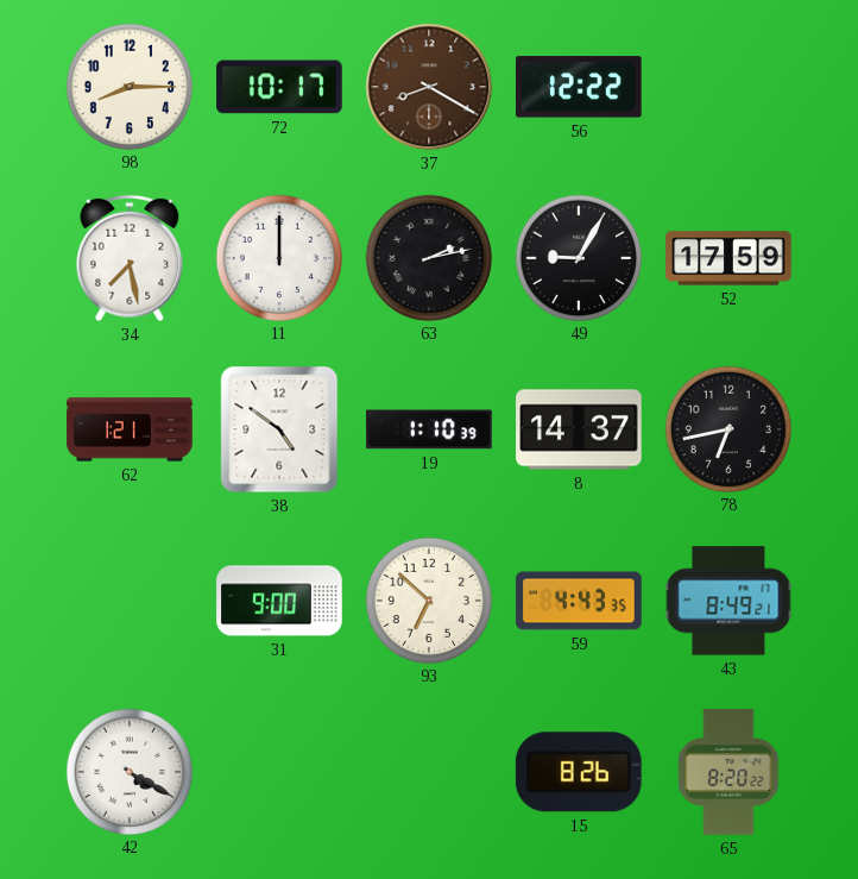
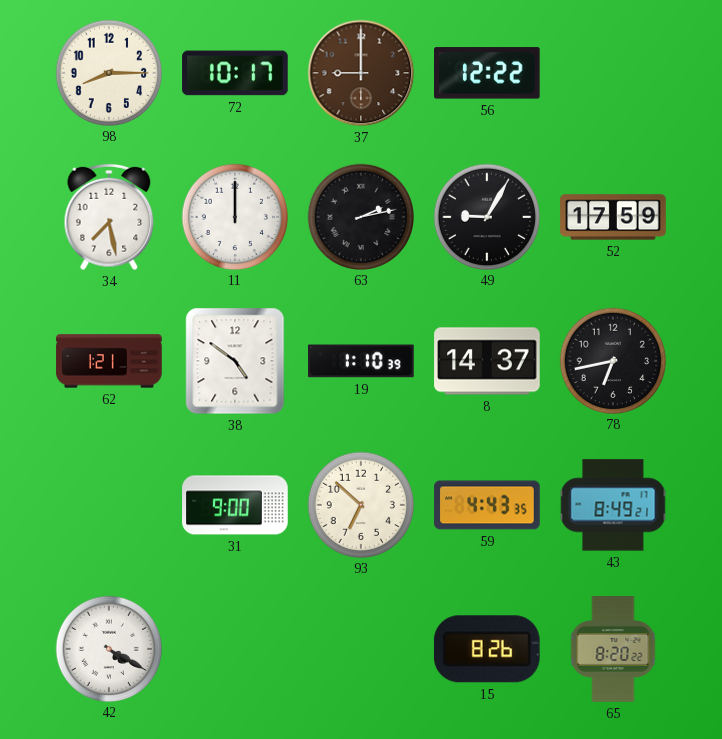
37: 8:20 -> 9:00 (361, 73)
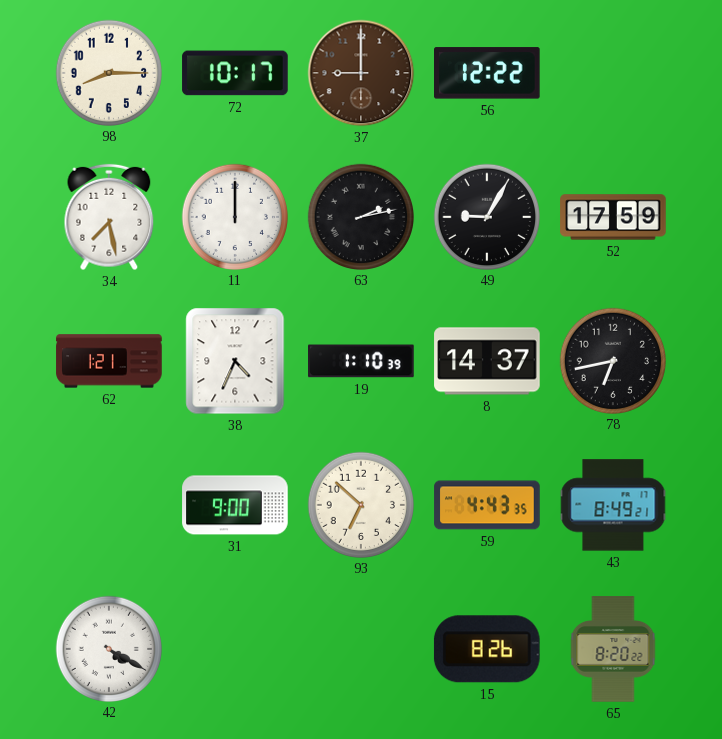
38: 4:51 -> 4:34 (235, 361)
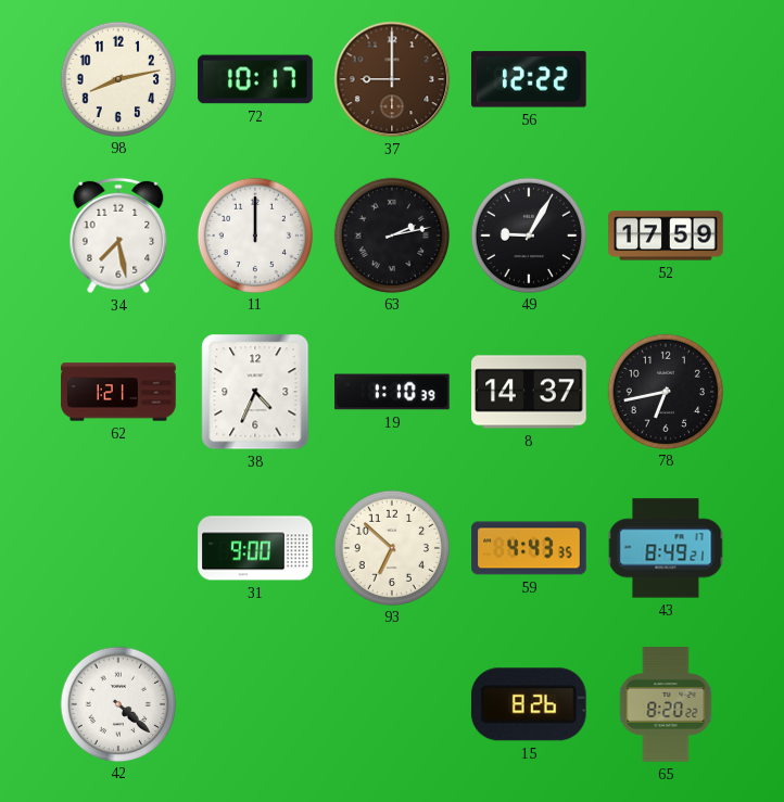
98: 8:15 -> 8:13 (117, 78)
42: 4:20 -> 4:22 (117, 703)
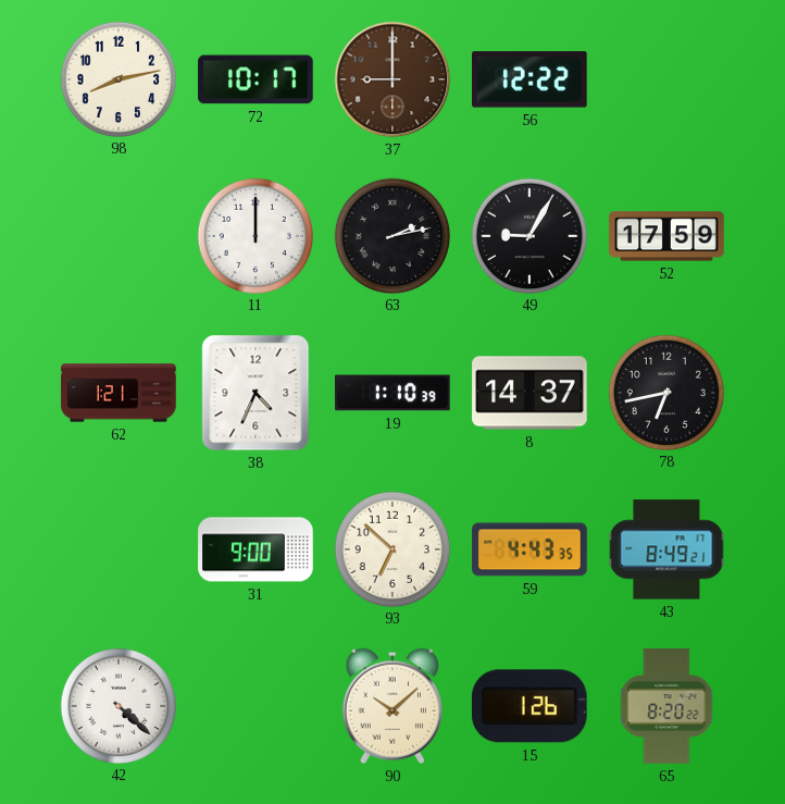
34: 7:28 -> none (118, 235)
90: none -> 10:08 (391, 706)
15: 8:26 -> 1:26 (529, 706)
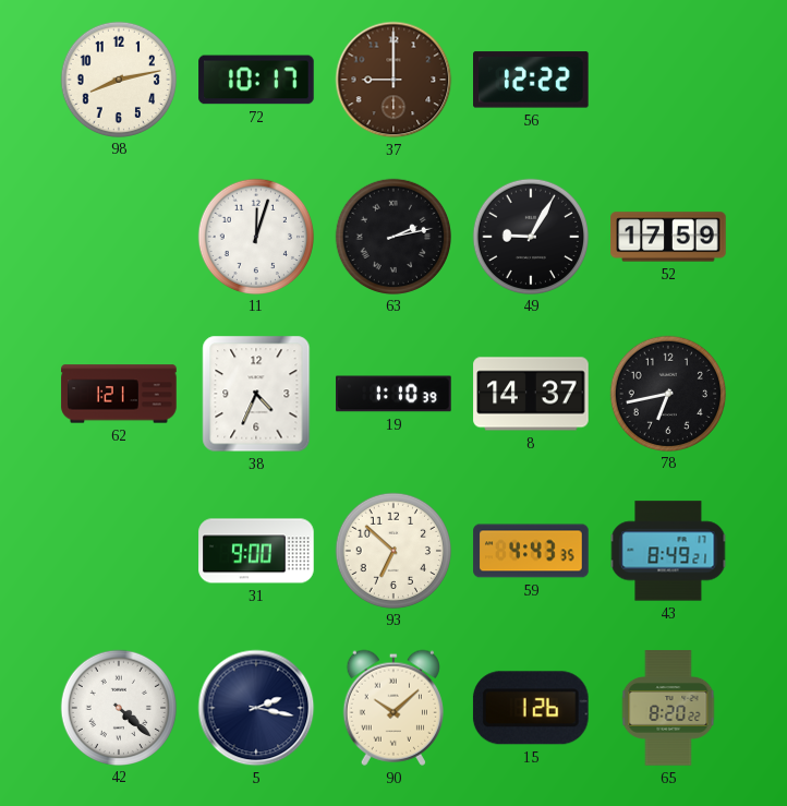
11: 12:00 -> 12:03 (255, 236)
5: none -> 2:17 (256, 708)
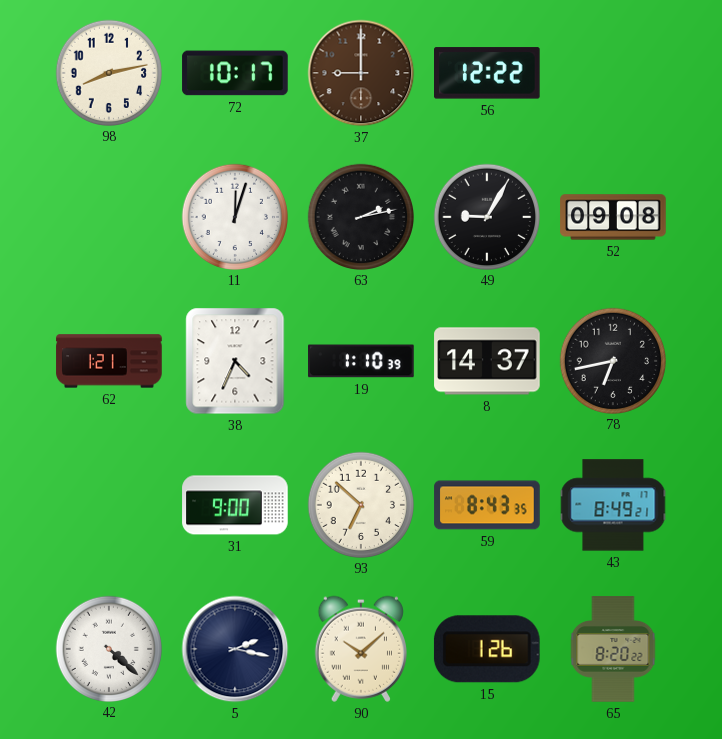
52: 17:59 -> 09:08 (613, 217)
59: 4:43 -> 8:43 (487, 505)
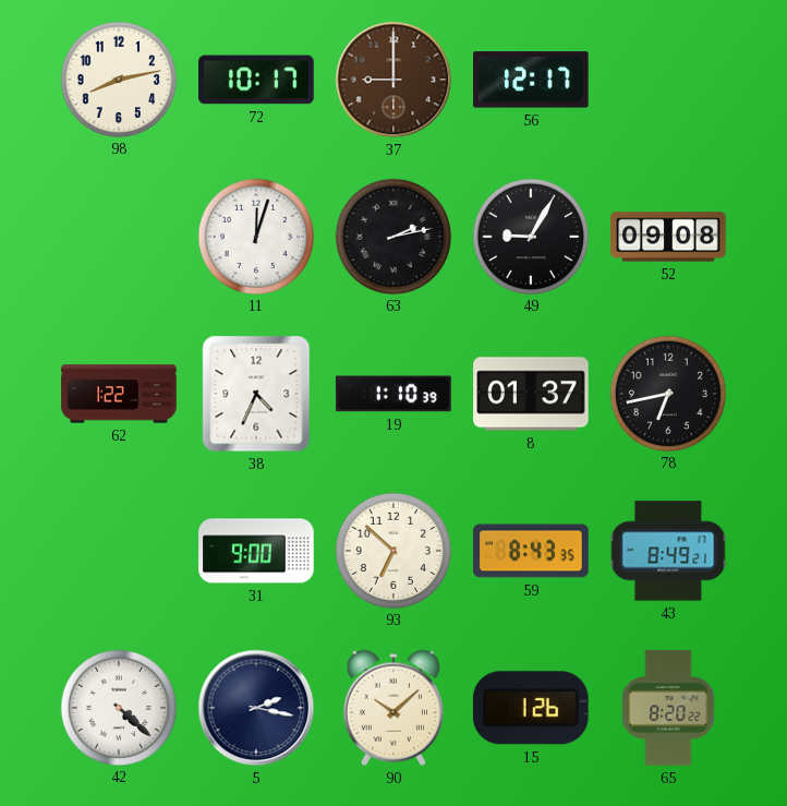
56: 12:22 -> 12:17 (532, 80)
62: 1:21 -> 1:22 (119, 394)
8: 14:37 -> 01:37 (531, 394)
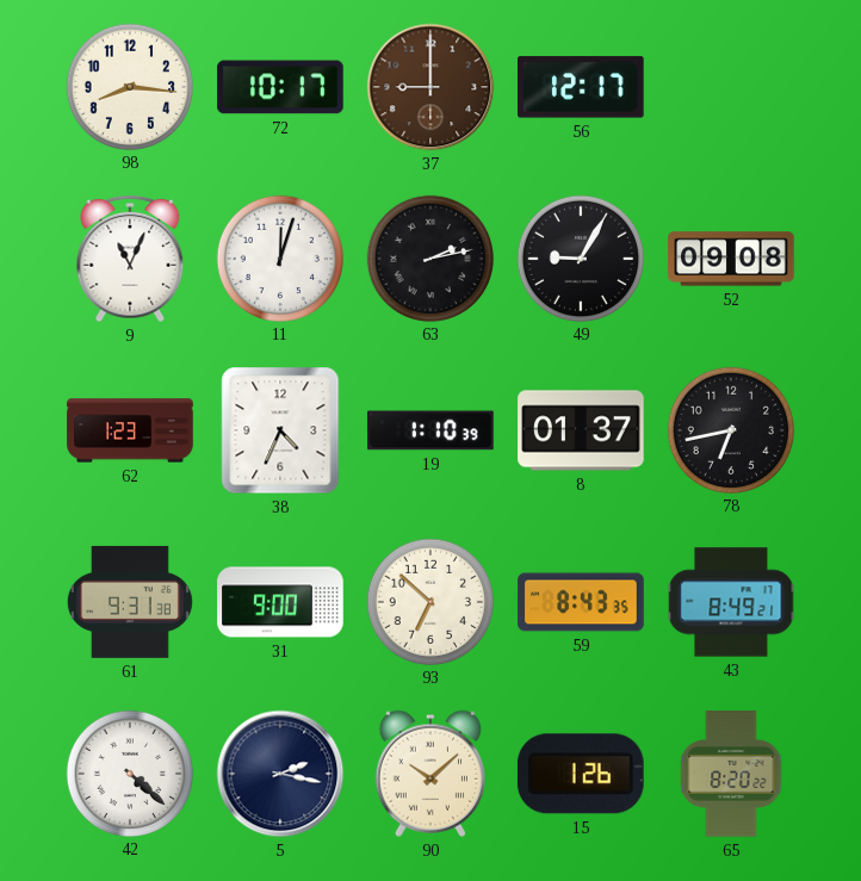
98: 8:13 -> 8:16 (129, 86)
9: none -> 11:04 (130, 259)
62: 1:22 -> 1:23 (130, 430)
61: none -> 9:31 (130, 602)
